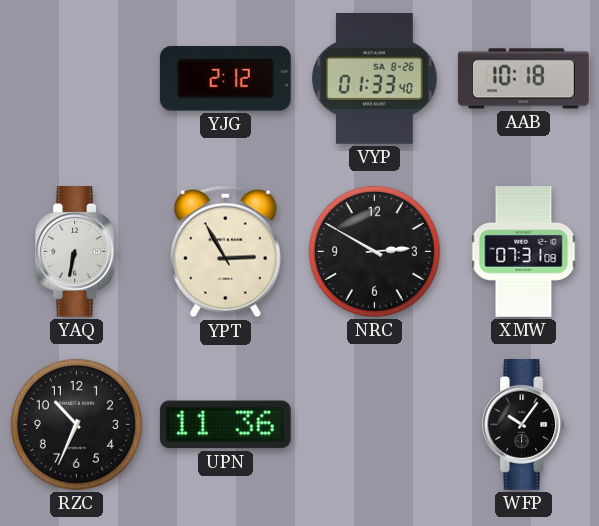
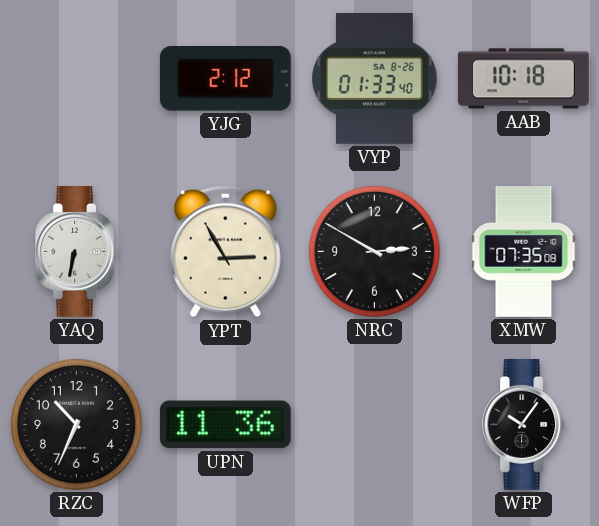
XMW: 07:31 -> 07:35 (524, 252)
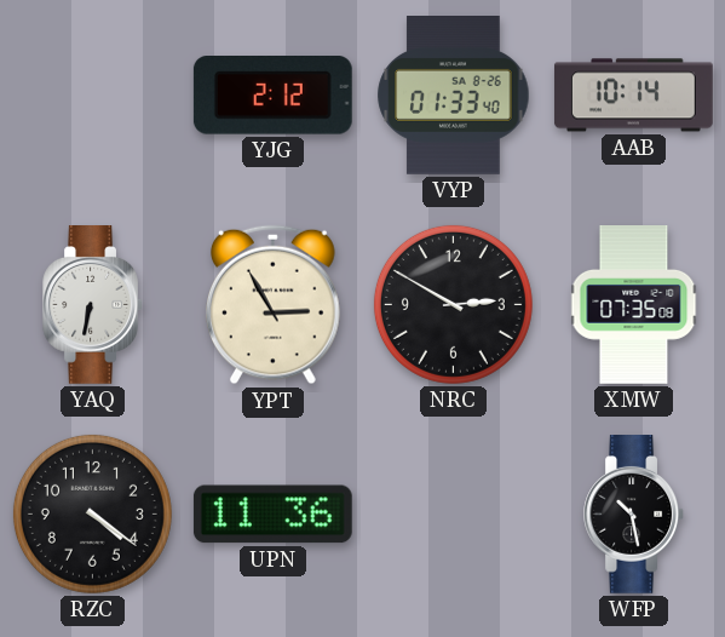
AAB: 10:18 -> 10:14 (633, 96)
RZC: 10:34 -> 4:21 (92, 513)
WFP: 10:06 -> 10:28 (633, 515)
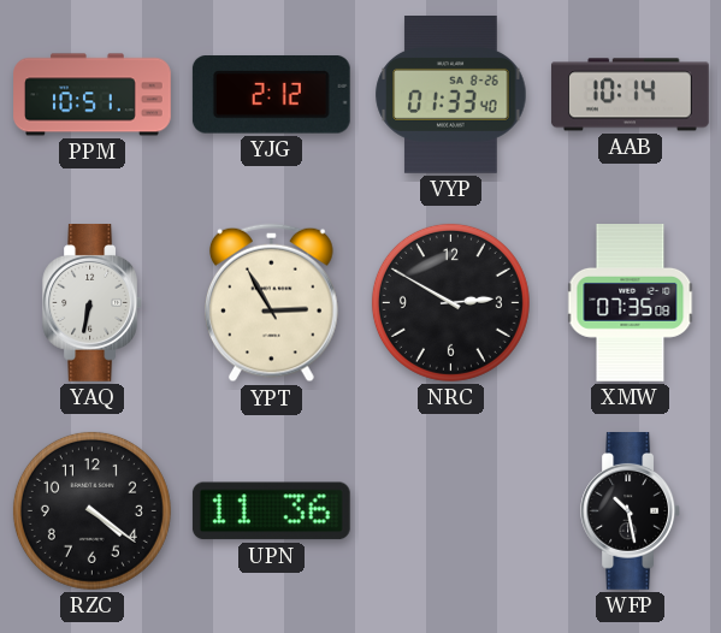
PPM: none -> 10:51 (93, 95)
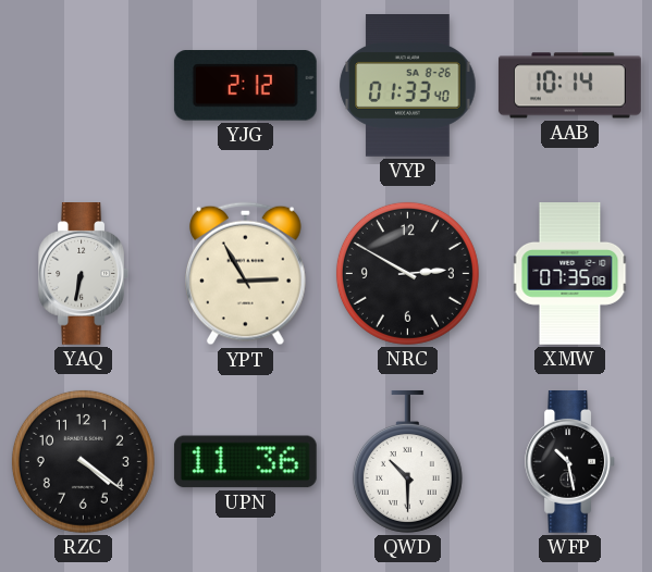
PPM: 10:51 -> none (93, 95)
QWD: none -> 10:30 (407, 461)
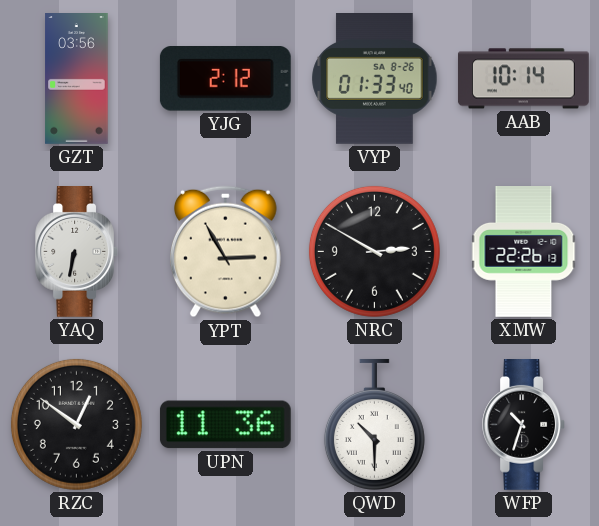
GZT: none -> 03:56 (77, 79)
XMW: 07:35 -> 22:26 (524, 252)
RZC: 4:21 -> 12:51 (76, 424)
WFP: 10:28 -> 10:33 (523, 425)
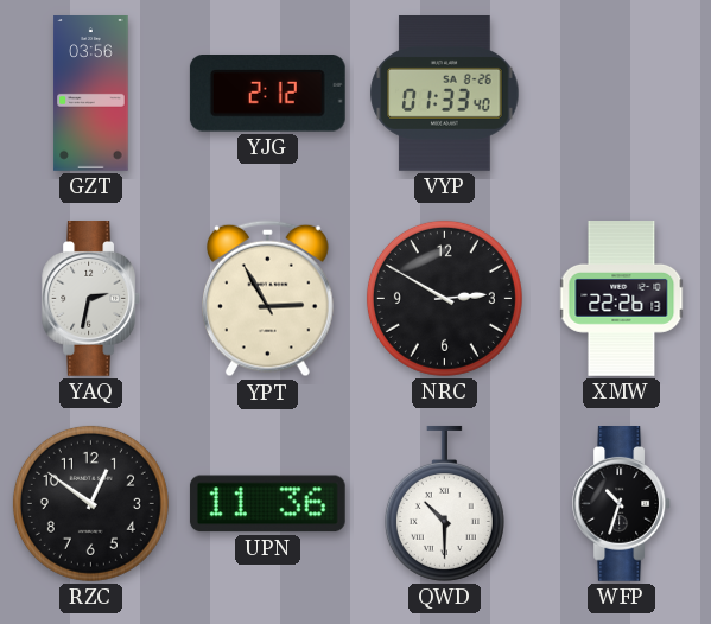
AAB: 10:14 -> none (523, 79)
YAQ: 6:32 -> 2:32 (90, 299)
